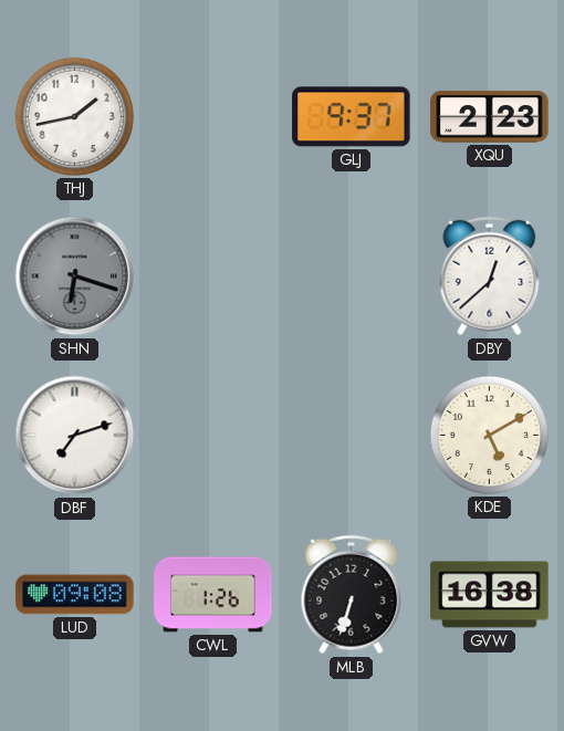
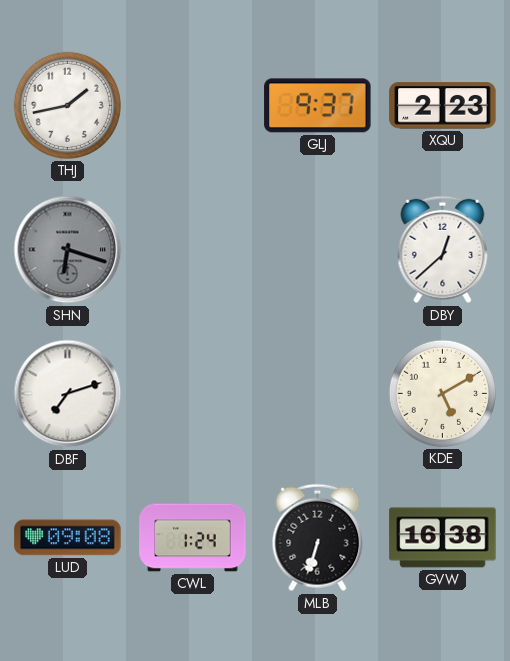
CWL: 1:26 -> 1:24 (193, 538)
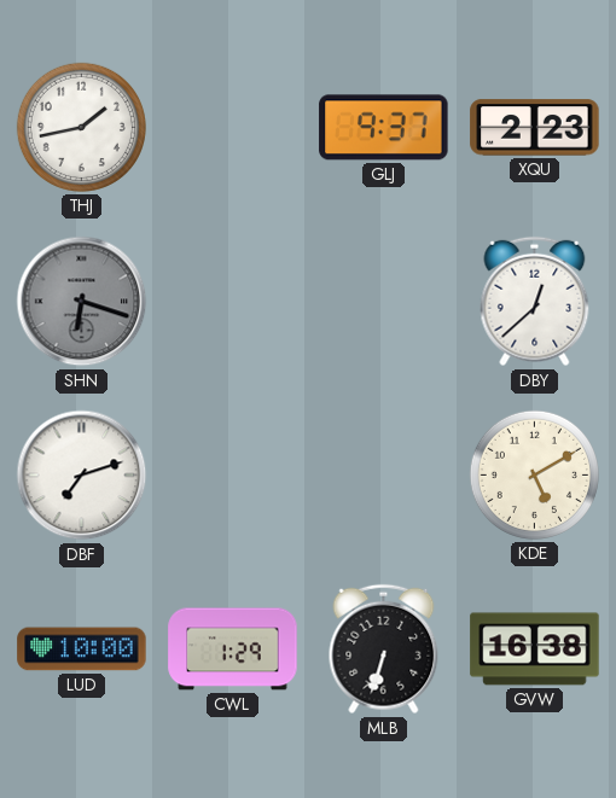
LUD: 09:08 -> 10:00 (82, 650)
CWL: 1:24 -> 1:29 (233, 650)
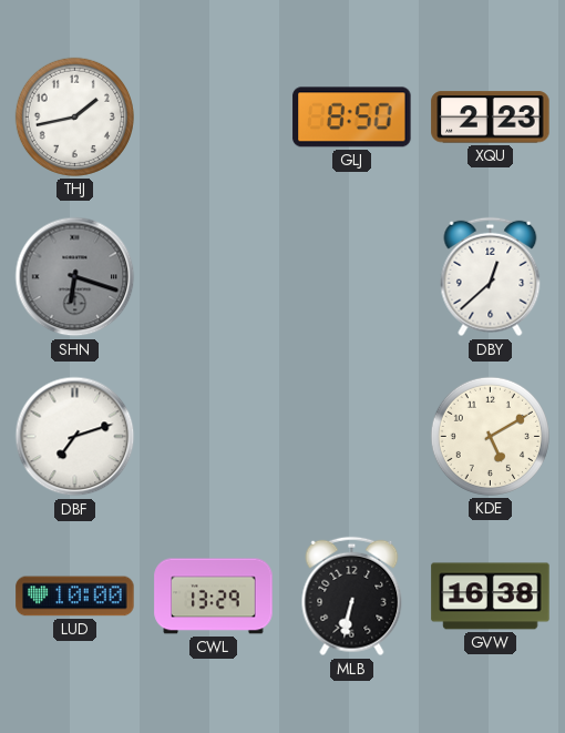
GLJ: 9:37 -> 8:50 (352, 118)
CWL: 1:29 -> 13:29 (214, 597)
MLB: 6:33 -> 6:32 (352, 597)
